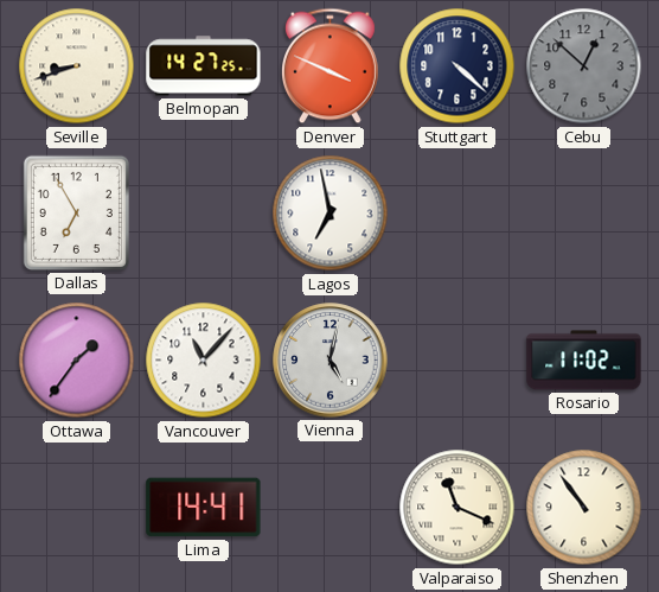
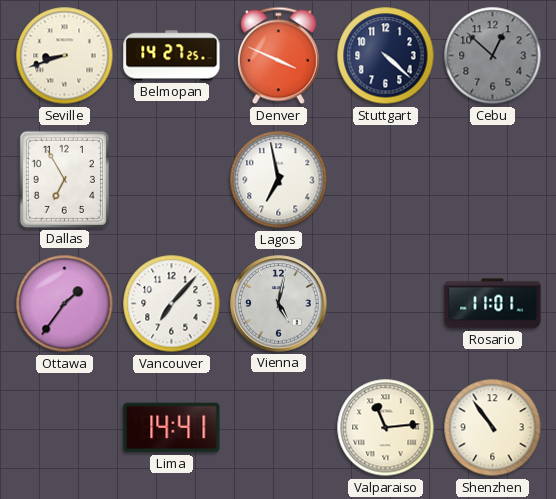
Vancouver: 11:07 -> 7:07 (172, 304)
Rosario: 11:02 -> 11:01 (493, 304)
Valparaiso: 11:19 -> 11:14 (386, 428)
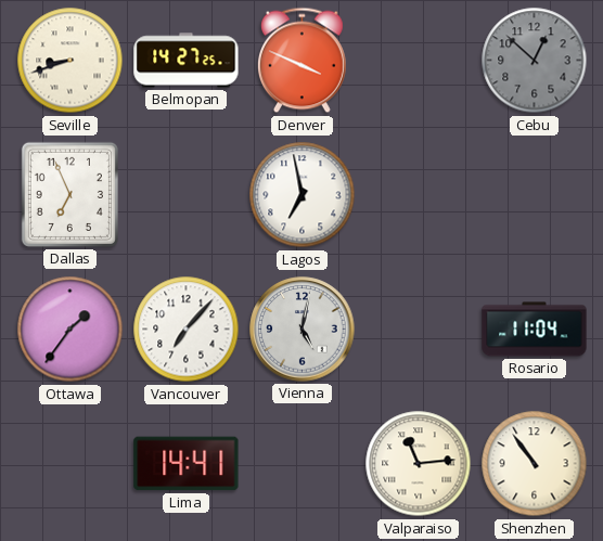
Stuttgart: 4:22 -> none (386, 56)
Dallas: 6:55 -> 6:56 (69, 194)
Rosario: 11:01 -> 11:04 (535, 330)
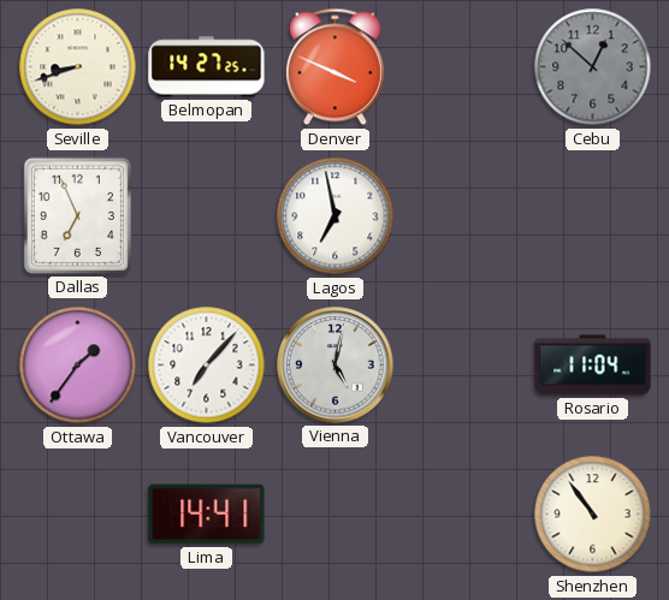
Valparaiso: 11:14 -> none (419, 464)
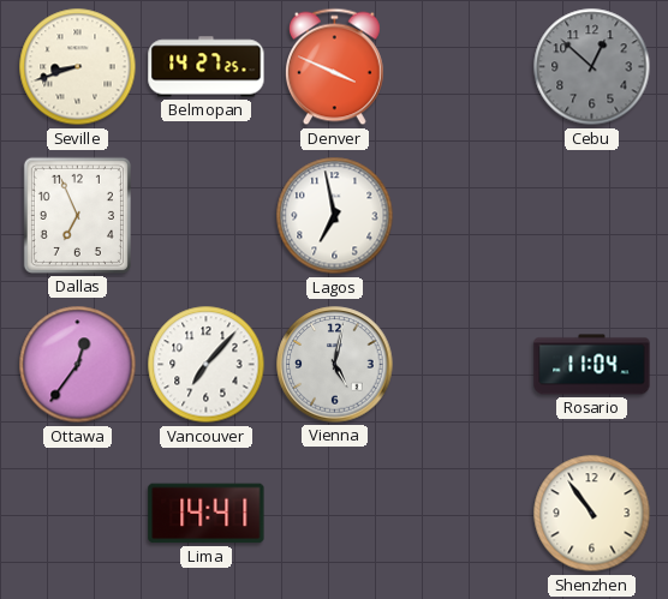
Ottawa: 1:36 -> 12:36 (78, 365)
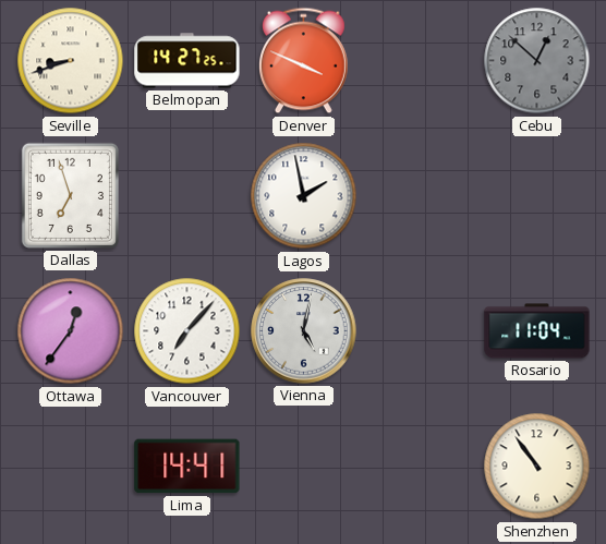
Dallas: 6:56 -> 6:57 (70, 195)
Lagos: 6:58 -> 1:58 (304, 196)
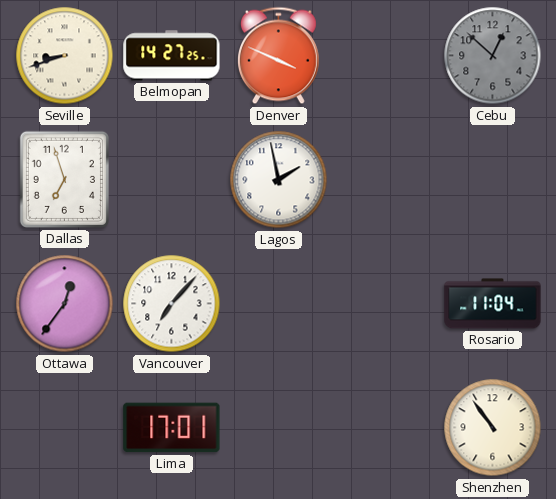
Vienna: 5:02 -> none (304, 331)
Lima: 14:41 -> 17:01 (172, 428)
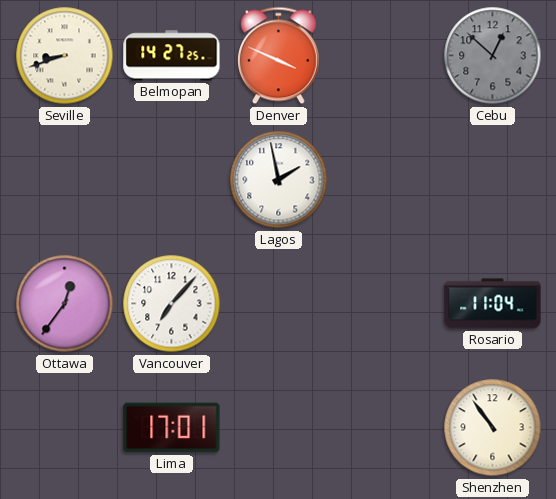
Dallas: 6:57 -> none (64, 179)
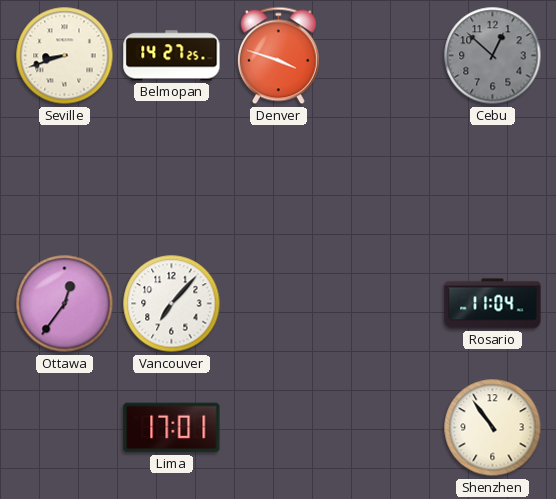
Denver: 3:49 -> 3:48 (278, 56)
Lagos: 1:58 -> none (279, 180)
